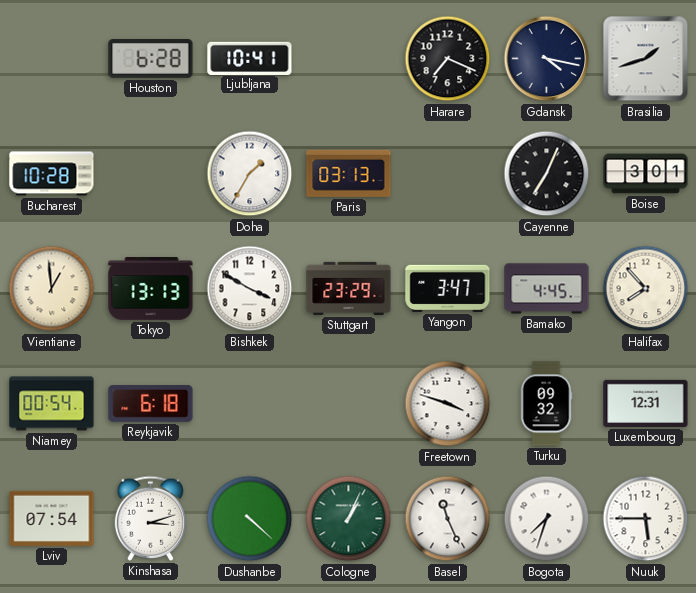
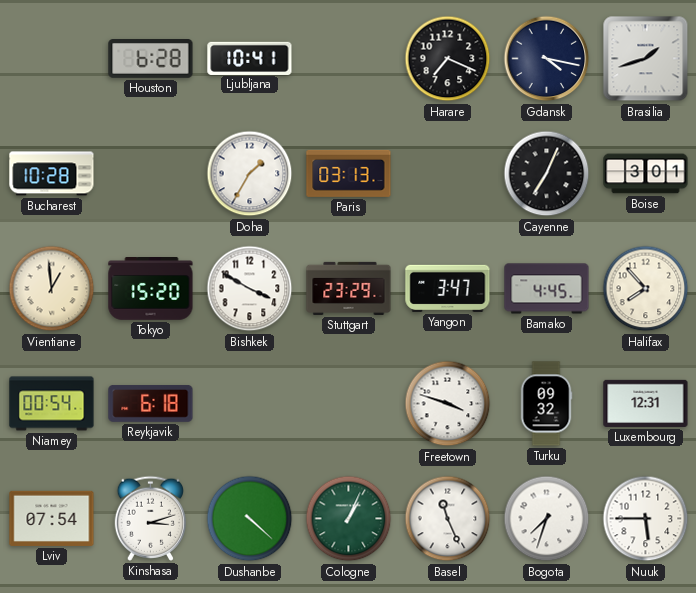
Tokyo: 13:13 -> 15:20 (151, 289)
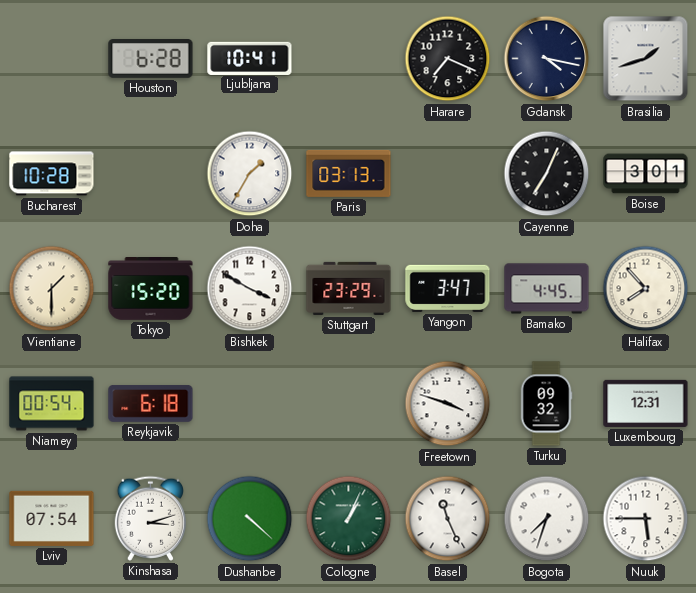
Vientiane: 12:59 -> 1:30 (52, 289)
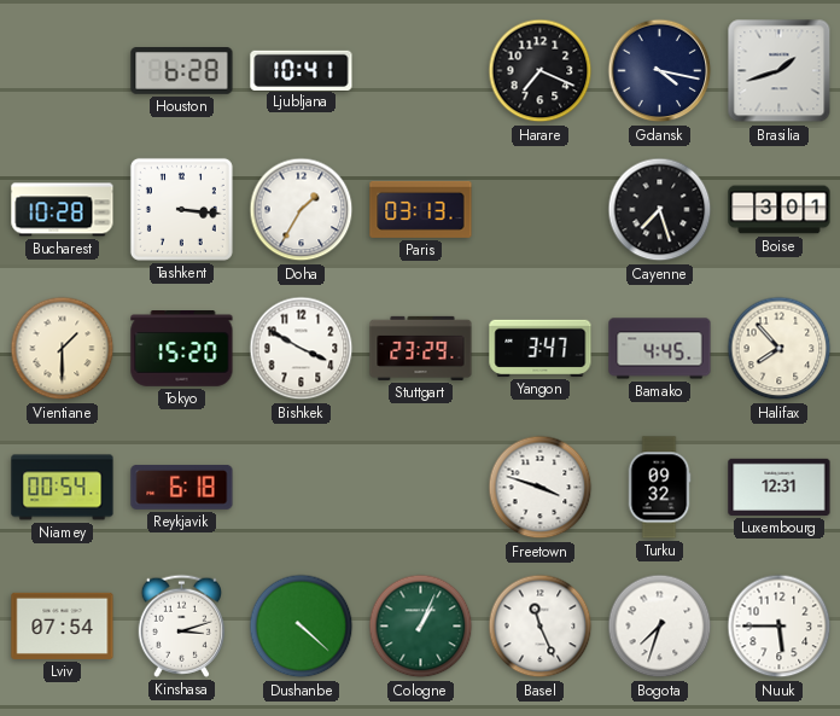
Tashkent: none -> 3:16 (181, 209)
Cayenne: 7:04 -> 7:27 (660, 210)
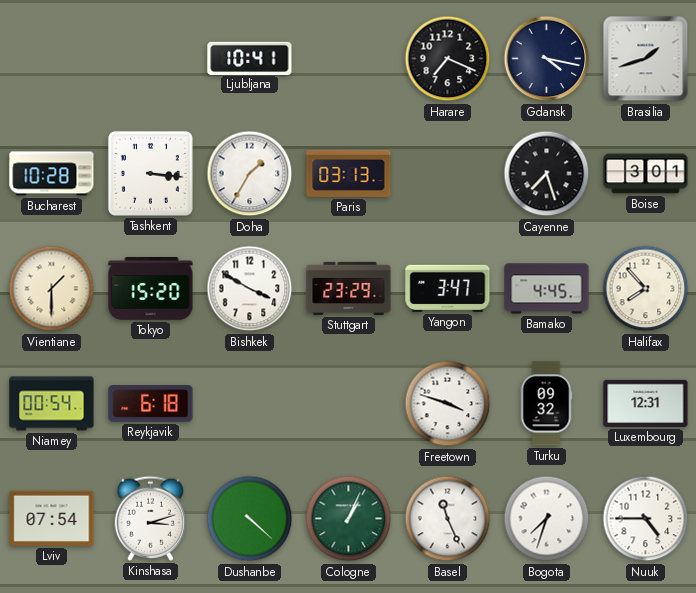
Houston: 6:28 -> none (182, 71)
Nuuk: 5:45 -> 4:45 (646, 519)
